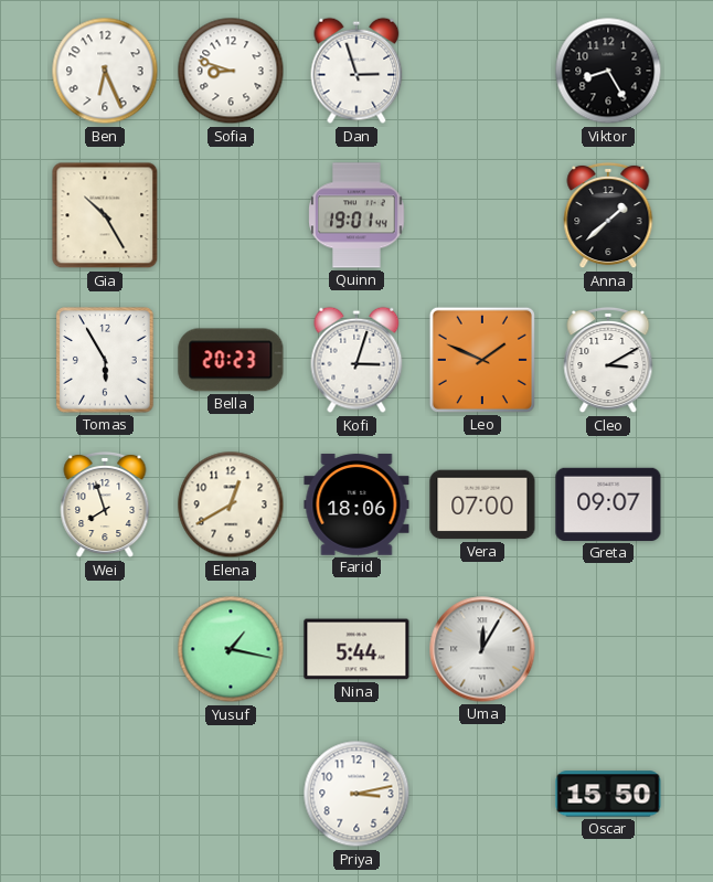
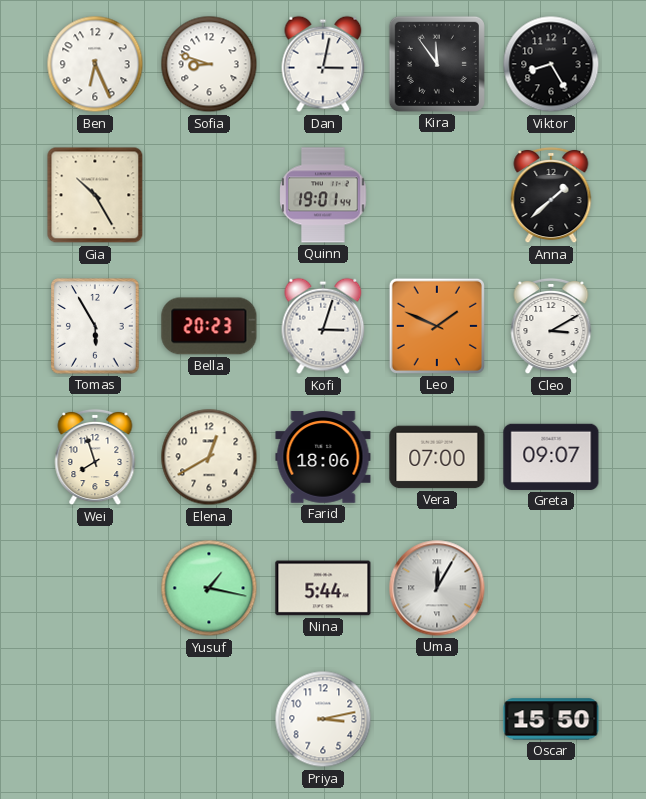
Dan: 2:57 -> 3:02 (323, 64)
Kira: none -> 11:54 (437, 64)
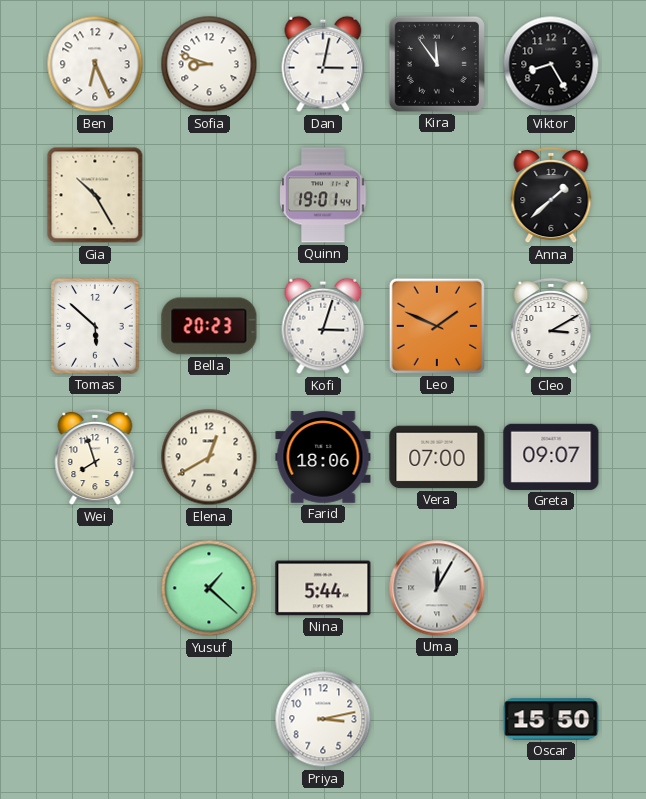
Tomas: 5:55 -> 5:52 (95, 326)
Yusuf: 1:17 -> 1:22 (209, 588)
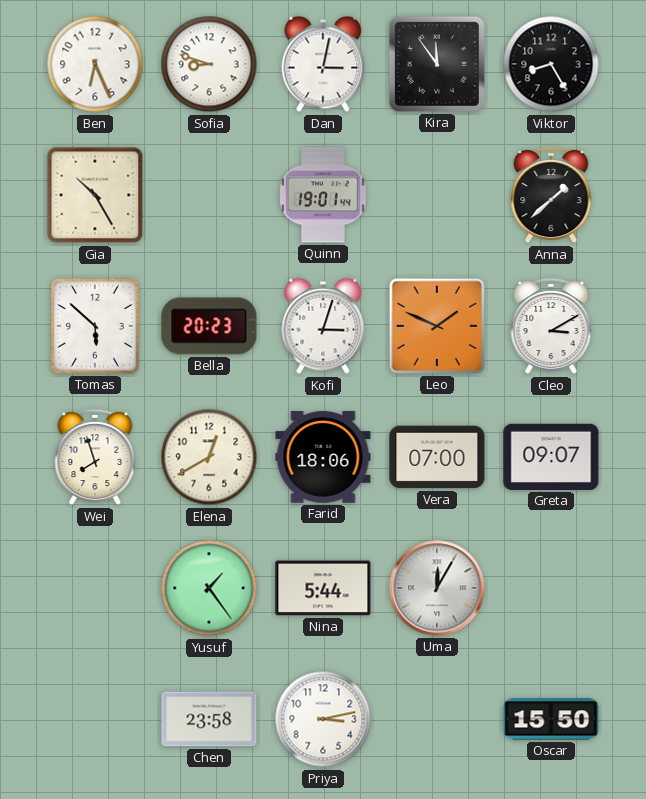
Yusuf: 1:22 -> 1:24 (209, 588)
Chen: none -> 23:58 (209, 719)
